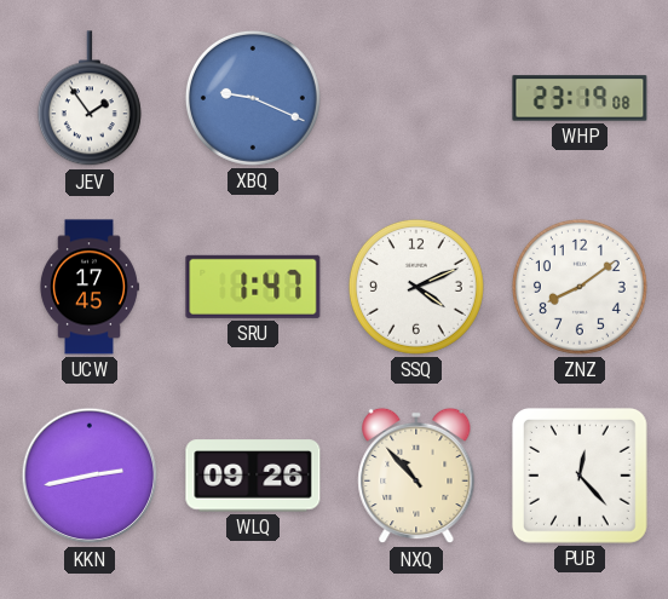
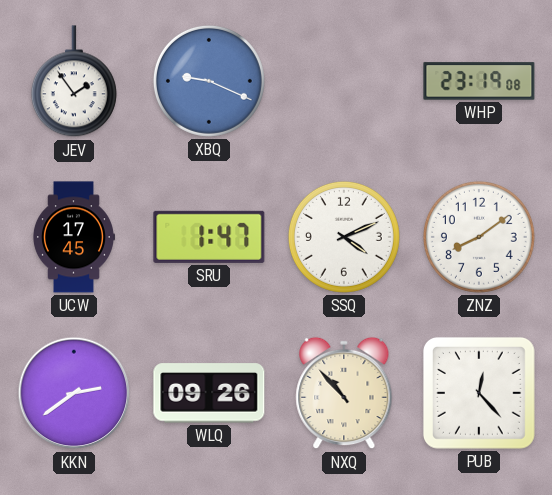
KKN: 2:43 -> 2:39 (74, 393)
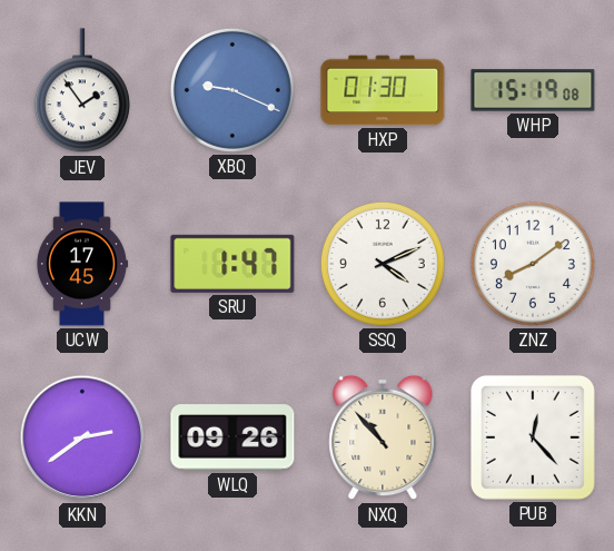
HXP: none -> 01:30 (383, 90)
WHP: 23:19 -> 15:19 (533, 90)
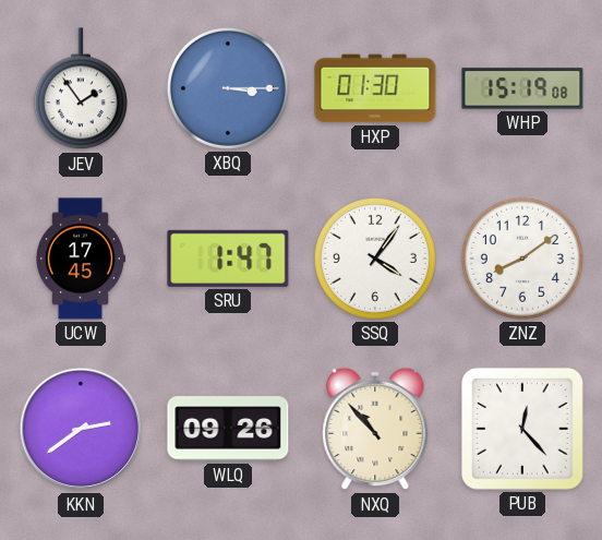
XBQ: 9:19 -> 3:15 (228, 88)
SSQ: 4:11 -> 4:06 (375, 259)
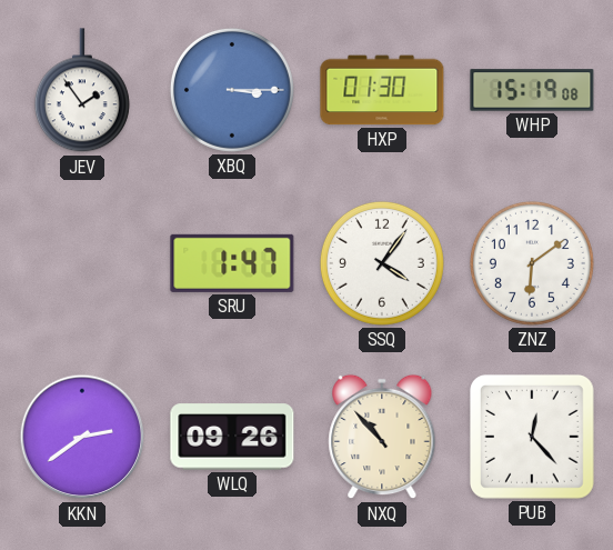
UCW: 17:45 -> none (80, 259)
ZNZ: 8:09 -> 6:09 (532, 263)
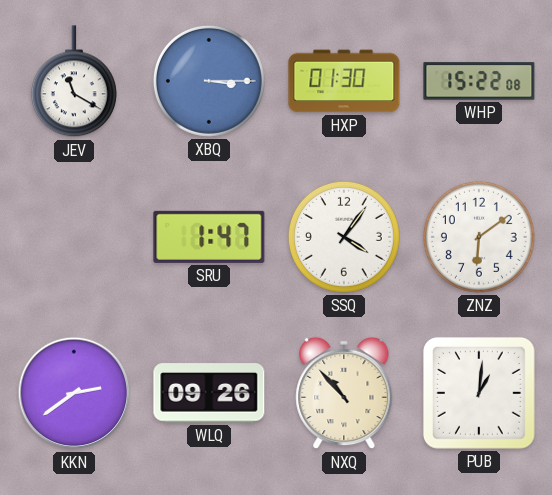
JEV: 1:54 -> 11:20 (74, 82)
WHP: 15:19 -> 15:22 (479, 81)
PUB: 12:23 -> 1:01 (479, 393)
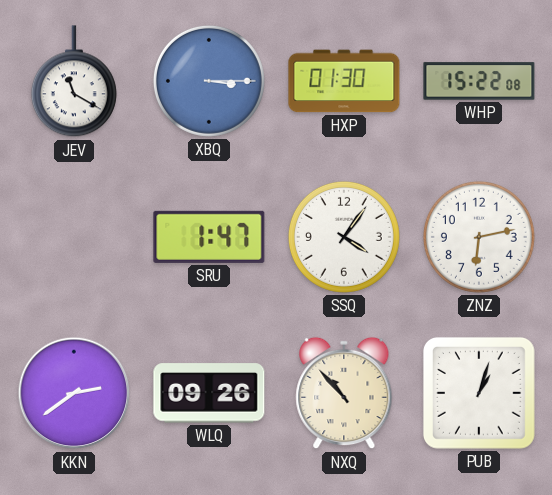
ZNZ: 6:09 -> 6:13 (479, 237)
PUB: 1:01 -> 1:03 (479, 393)
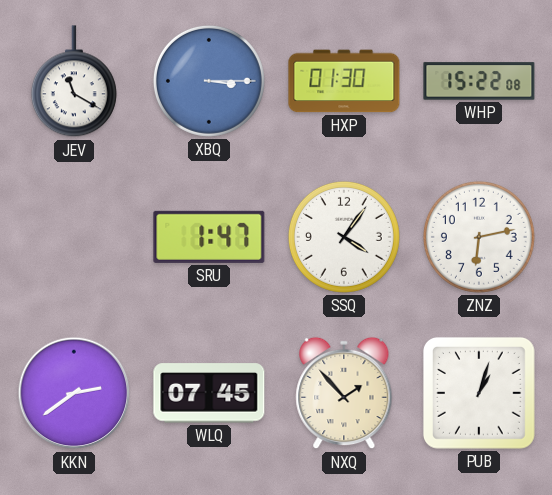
WLQ: 09:26 -> 07:45 (209, 393)
NXQ: 10:53 -> 1:53 (344, 393)
